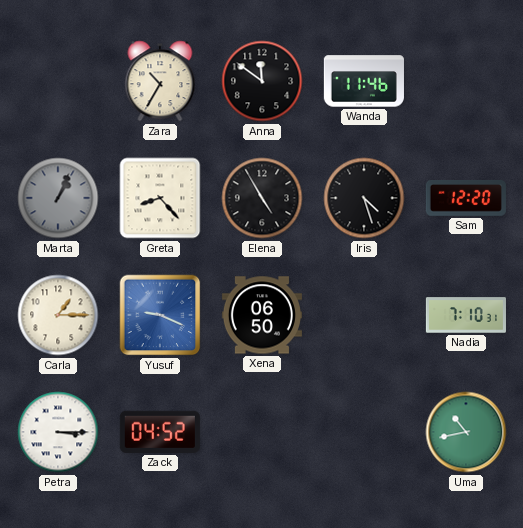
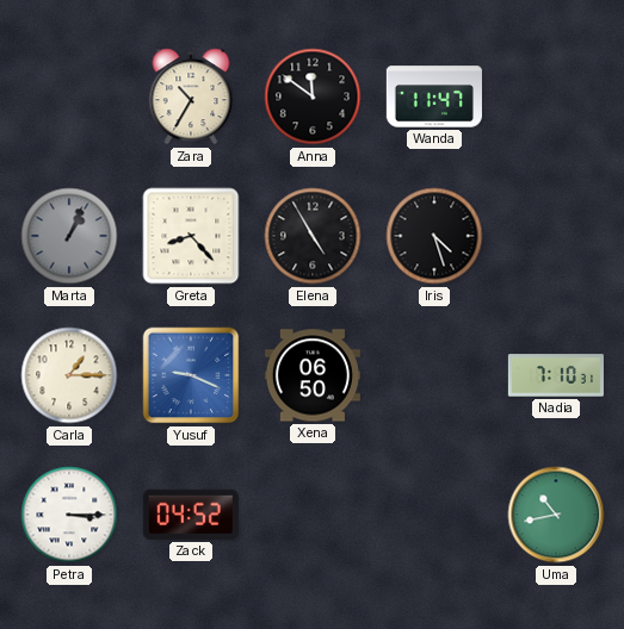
Wanda: 11:46 -> 11:47 (434, 96)
Sam: 12:20 -> none (466, 198)
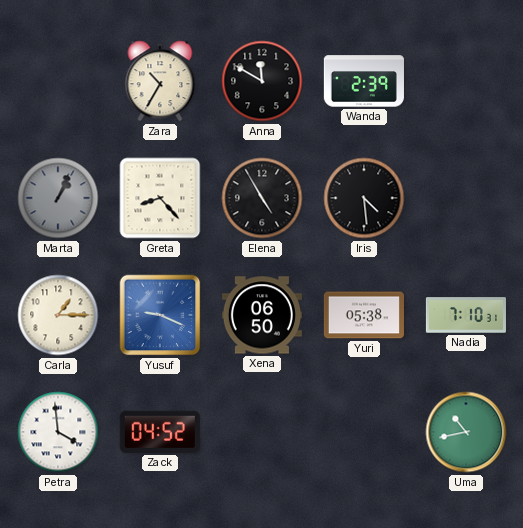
Anna: 11:51 -> 11:50 (262, 81)
Wanda: 11:47 -> 2:39 (364, 81)
Iris: 4:27 -> 4:29 (364, 198)
Yuri: none -> 05:38 (364, 315)
Petra: 3:15 -> 3:59 (58, 432)
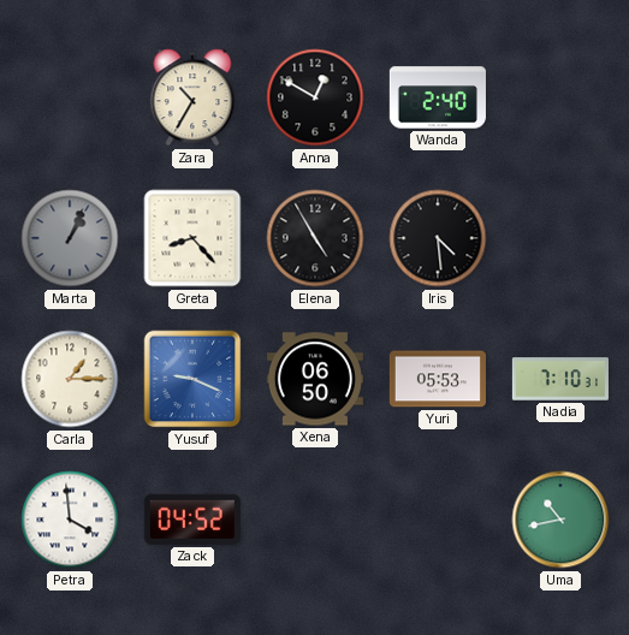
Anna: 11:50 -> 12:50 (315, 97)
Wanda: 2:39 -> 2:40 (438, 97)
Yuri: 05:38 -> 05:53 (438, 379)
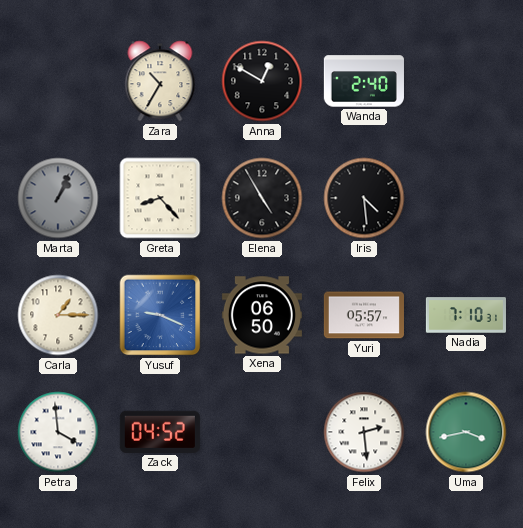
Yuri: 05:53 -> 05:57 (364, 315)
Felix: none -> 2:29 (364, 432)
Uma: 10:43 -> 3:43 (466, 432)
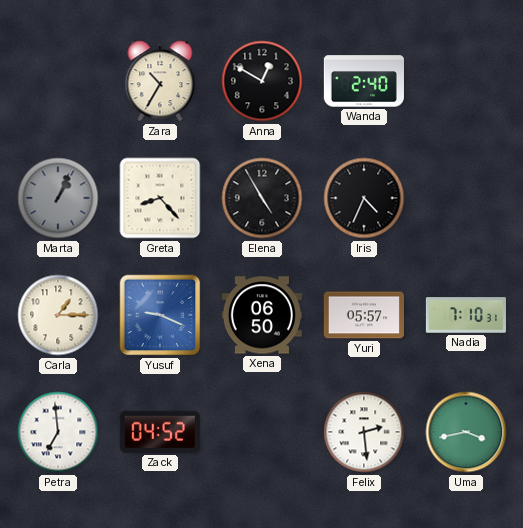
Iris: 4:29 -> 4:34 (364, 198)
Petra: 3:59 -> 6:59 (58, 432)
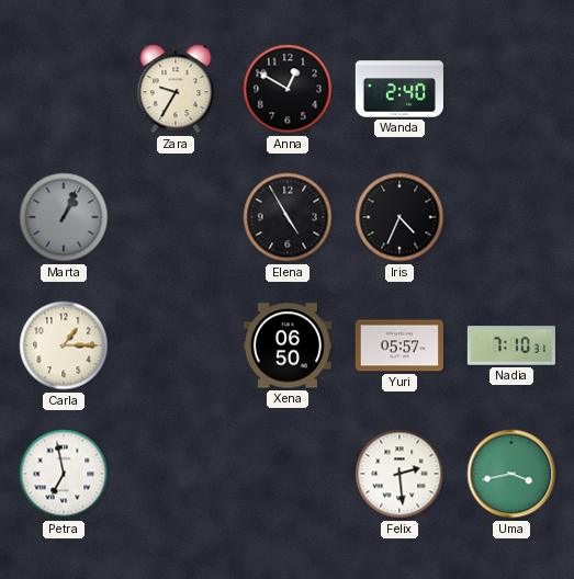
Zara: 10:35 -> 9:35 (176, 89)
Greta: 8:23 -> none (160, 198)
Yusuf: 9:19 -> none (160, 315)
Petra: 6:59 -> 6:58 (64, 474)
Zack: 04:52 -> none (160, 432)
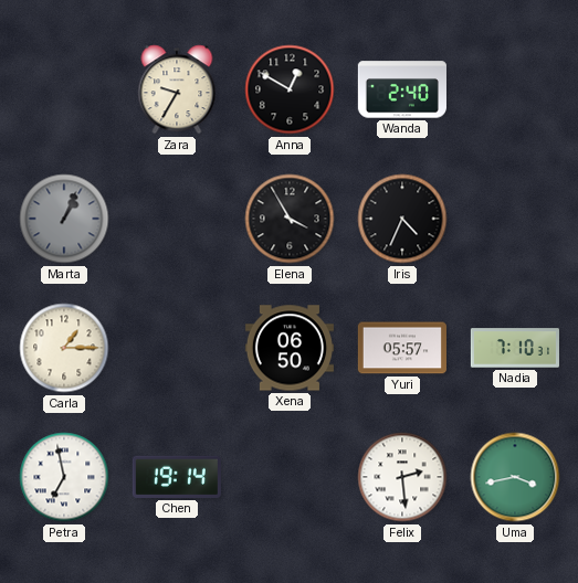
Elena: 4:55 -> 3:55 (290, 219)
Chen: none -> 19:14 (177, 477)
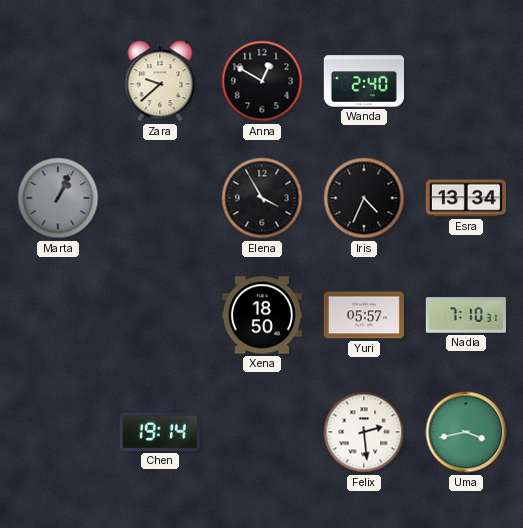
Zara: 9:35 -> 9:38 (160, 81)
Esra: none -> 13:34 (466, 198)
Carla: 1:15 -> none (64, 348)
Xena: 06:50 -> 18:50 (262, 315)
Petra: 6:58 -> none (64, 477)
